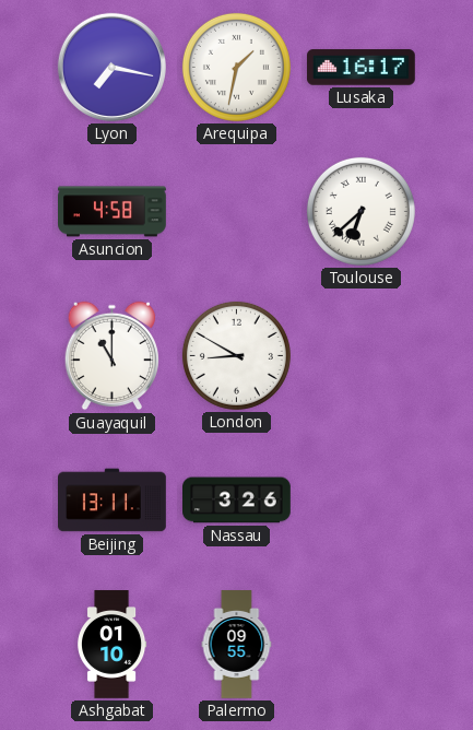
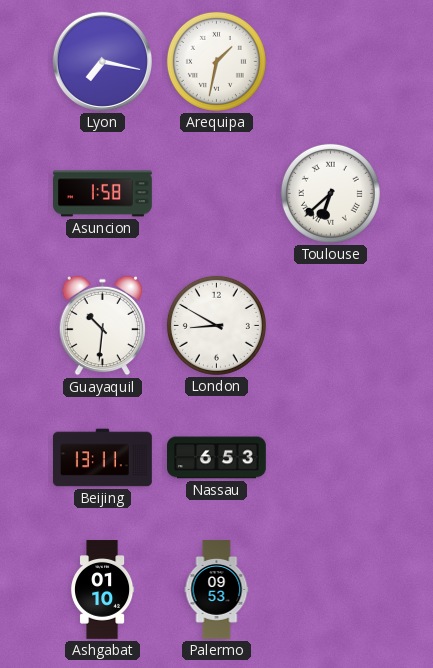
Lusaka: 16:17 -> none (360, 68)
Asuncion: 4:58 -> 1:58 (103, 194)
Guayaquil: 11:00 -> 10:31 (102, 326)
Nassau: 3:26 -> 6:53 (217, 458)
Palermo: 09:55 -> 09:53 (217, 590)
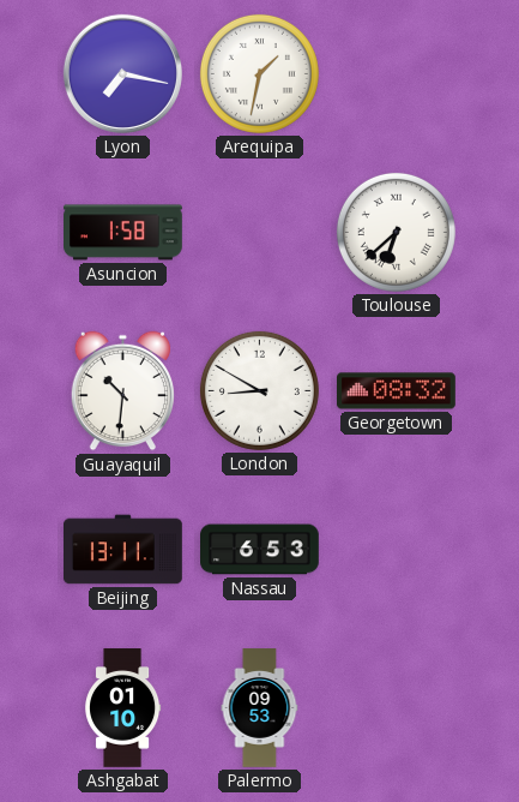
Georgetown: none -> 08:32 (397, 391)
